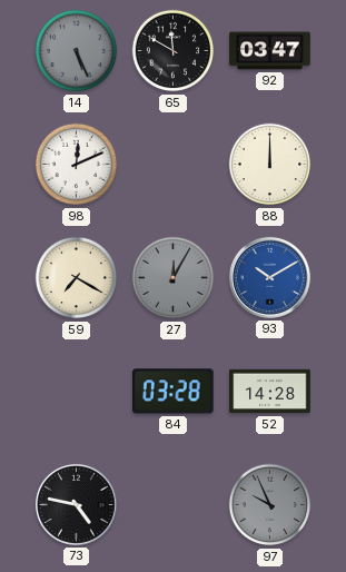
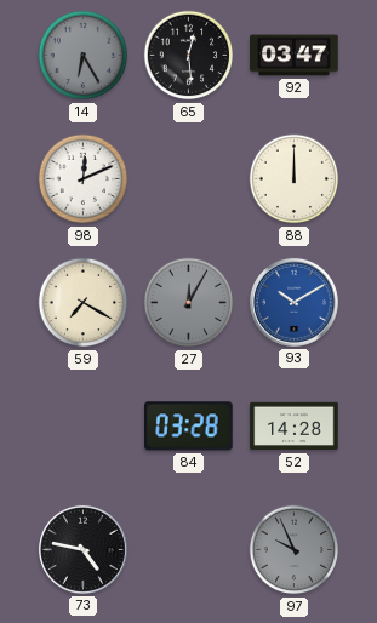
14: 5:26 -> 6:25 (84, 56)
65: 11:50 -> 12:29 (189, 56)
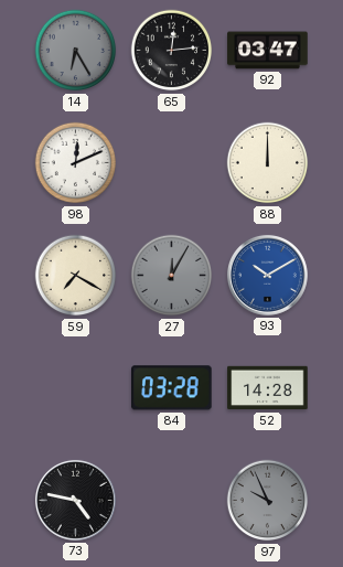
65: 12:29 -> 12:14 (172, 51)
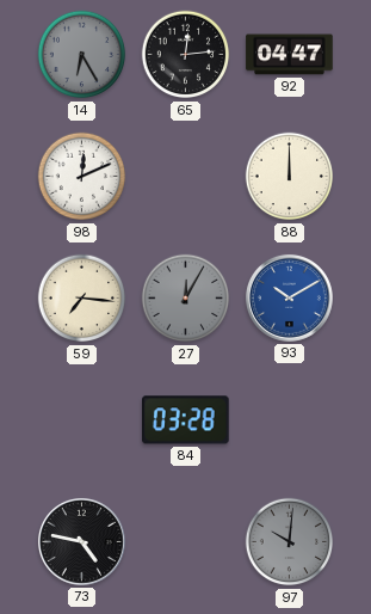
92: 03:47 -> 04:47 (290, 55)
59: 7:20 -> 7:16 (82, 299)
52: 14:28 -> none (268, 388)
97: 9:56 -> 10:01 (290, 542)
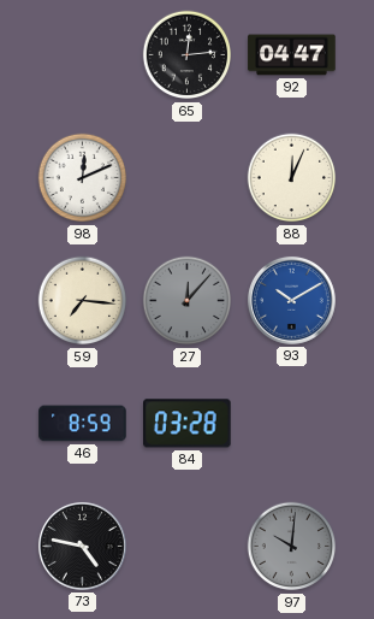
14: 6:25 -> none (82, 55)
88: 12:00 -> 12:04 (292, 178)
27: 12:05 -> 12:07 (188, 301)
46: none -> 8:59 (83, 424)
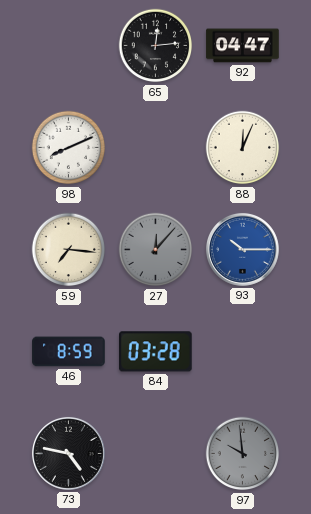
98: 12:11 -> 8:11 (69, 148)
93: 10:10 -> 10:15 (242, 249)
97: 10:01 -> 9:59 (243, 454)
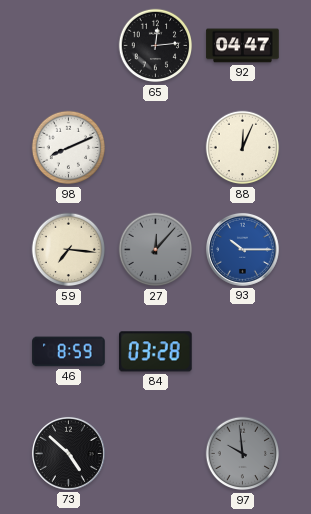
73: 4:47 -> 4:52 (68, 453)
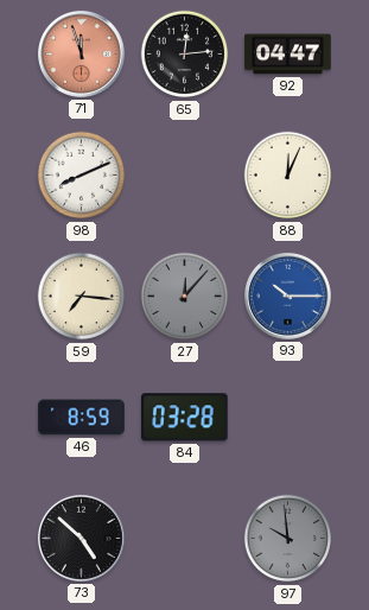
71: none -> 11:57 (81, 53)
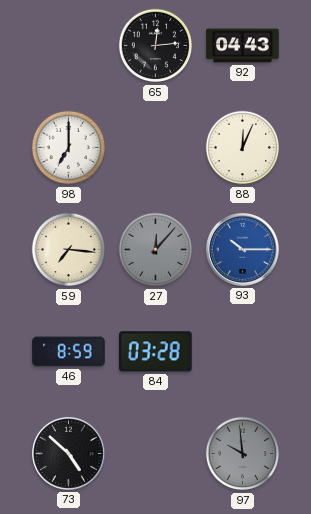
71: 11:57 -> none (81, 53)
92: 04:47 -> 04:43 (243, 46)
98: 8:11 -> 7:00 (69, 148)
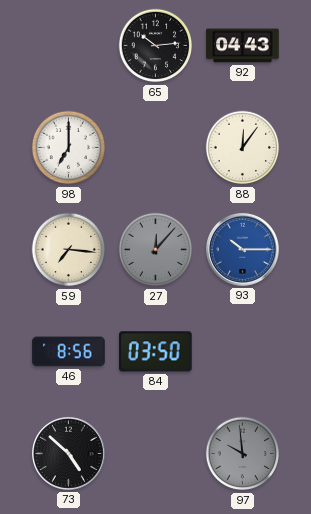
65: 12:14 -> 10:14 (156, 46)
88: 12:04 -> 12:06 (243, 148)
46: 8:59 -> 8:56 (69, 352)
84: 03:28 -> 03:50 (156, 352)
